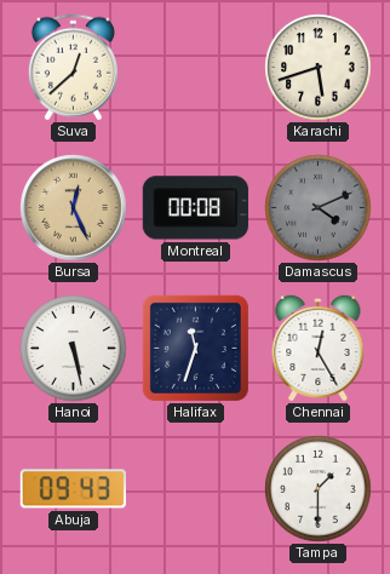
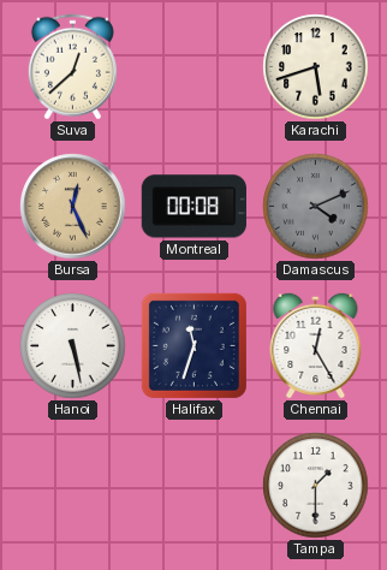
Abuja: 09:43 -> none (73, 489)
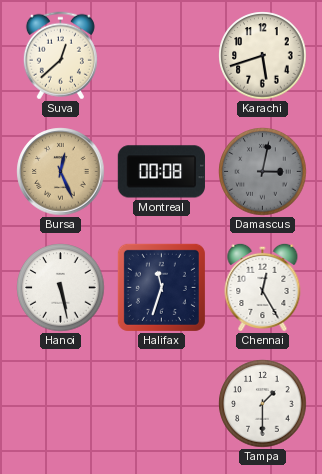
Damascus: 4:11 -> 3:02 (263, 172)
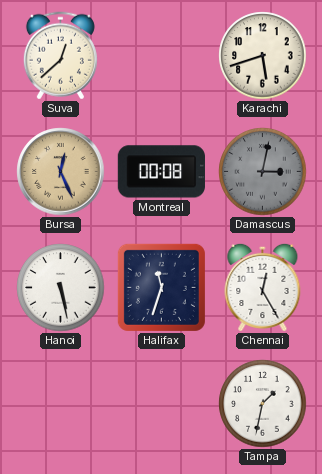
Tampa: 1:30 -> 1:32 (263, 404)
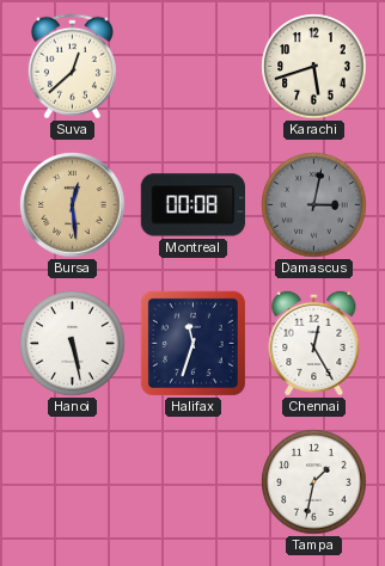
Bursa: 12:26 -> 12:29 (73, 205)
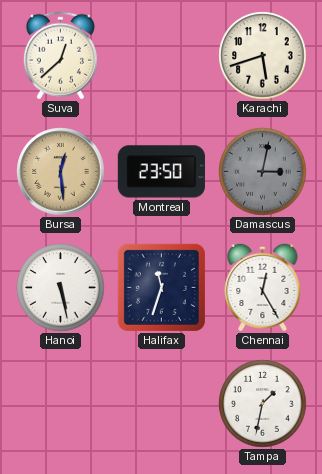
Montreal: 00:08 -> 23:50 (161, 172)
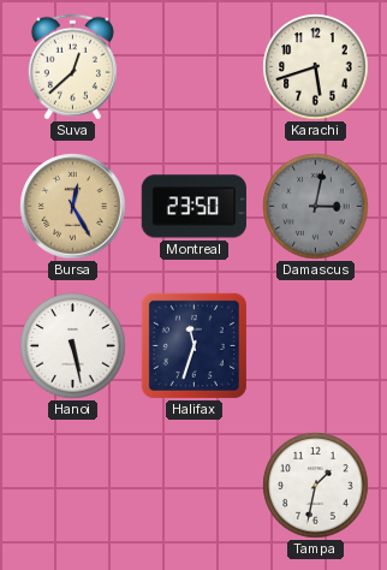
Bursa: 12:29 -> 12:25 (73, 207)
Chennai: 12:25 -> none (263, 287)
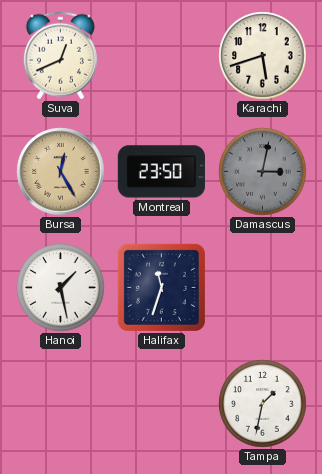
Suva: 12:38 -> 12:41 (60, 56)
Hanoi: 5:28 -> 1:28 (61, 288)
